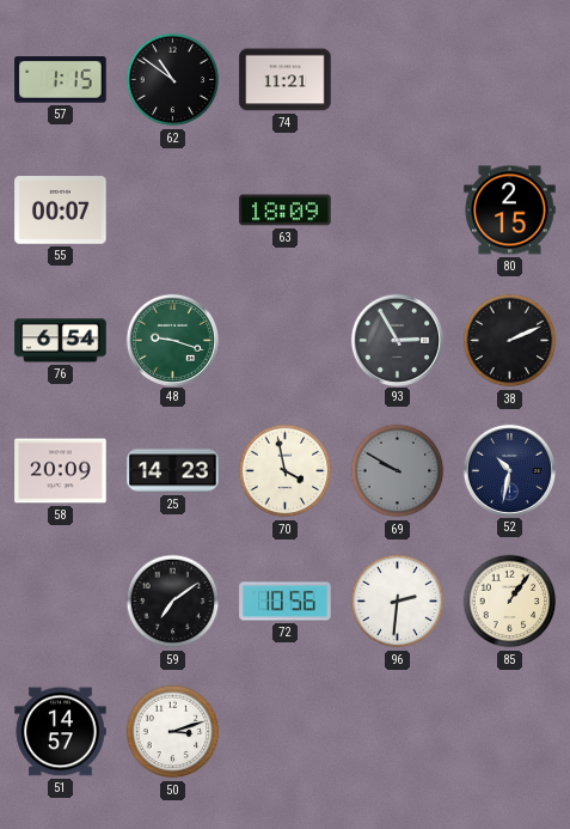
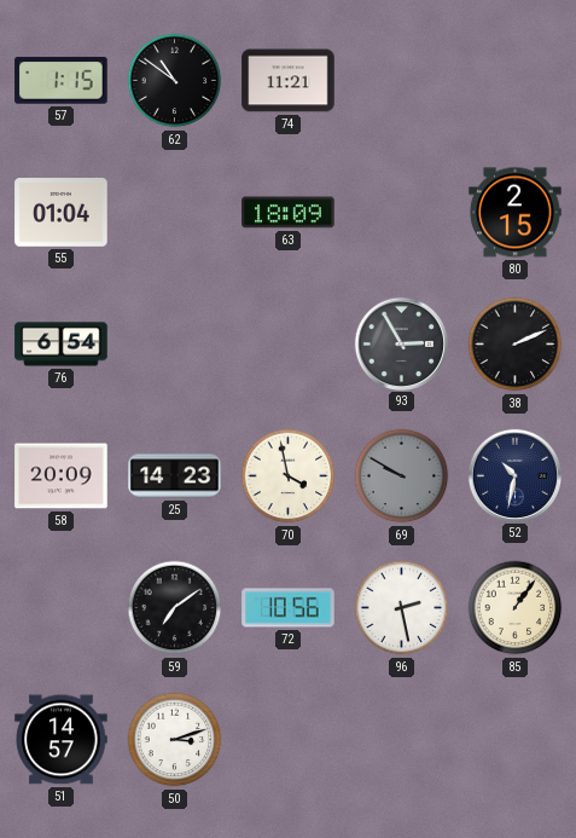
55: 00:07 -> 01:04 (62, 213)
48: 9:18 -> none (172, 340)
96: 2:31 -> 2:28 (402, 608)
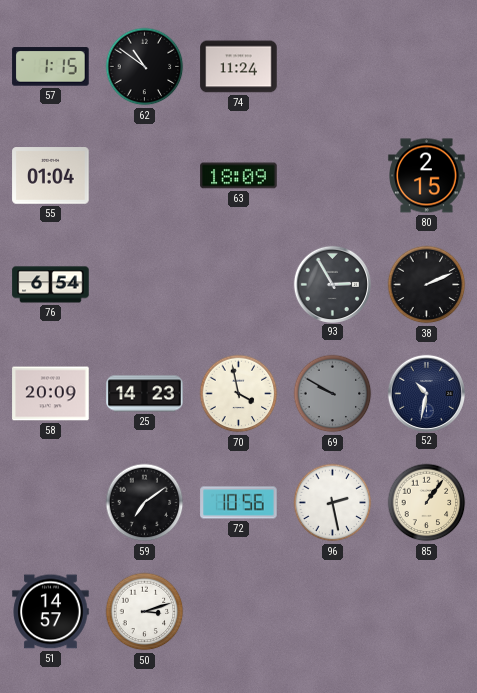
74: 11:21 -> 11:24 (239, 67)
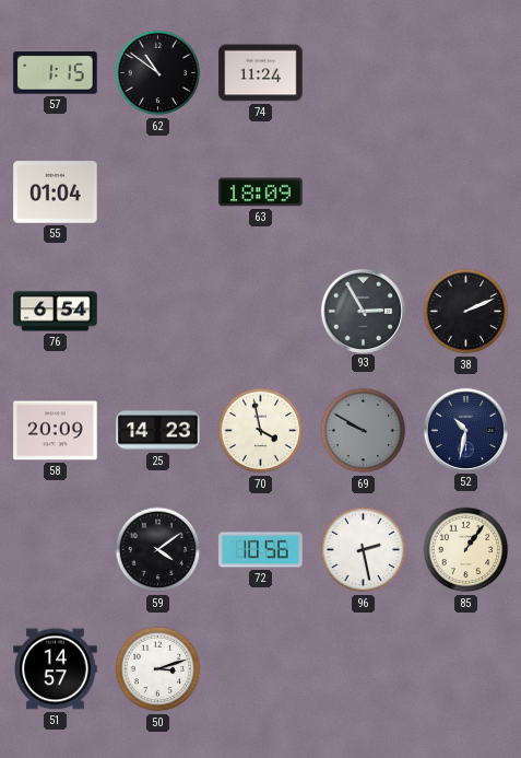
80: 2:15 -> none (427, 176)
59: 7:09 -> 4:09 (158, 550)
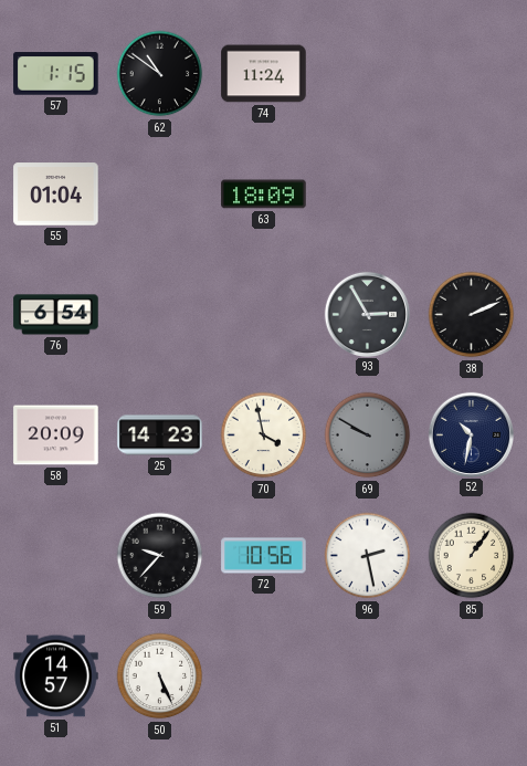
59: 4:09 -> 9:37 (160, 556)
50: 3:12 -> 5:26 (160, 676)
